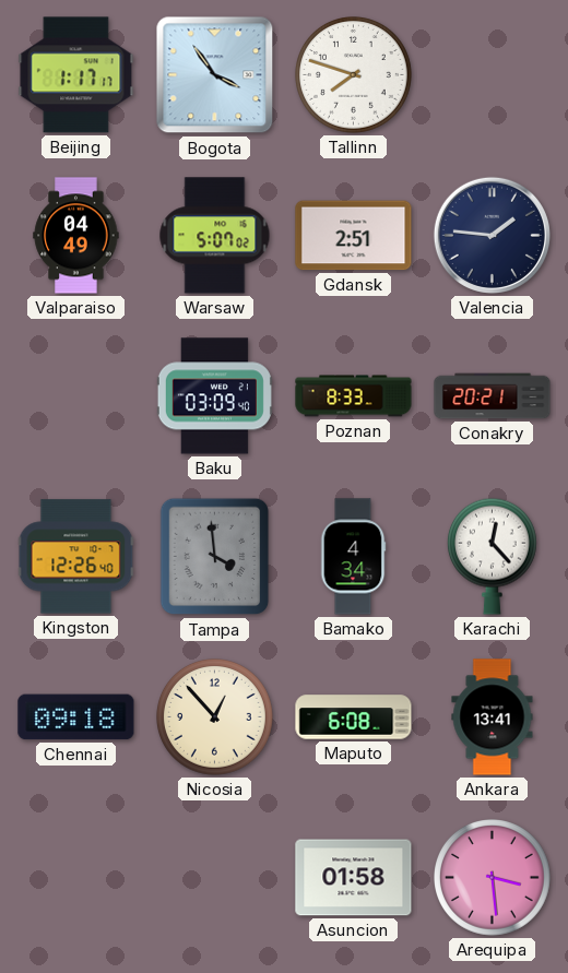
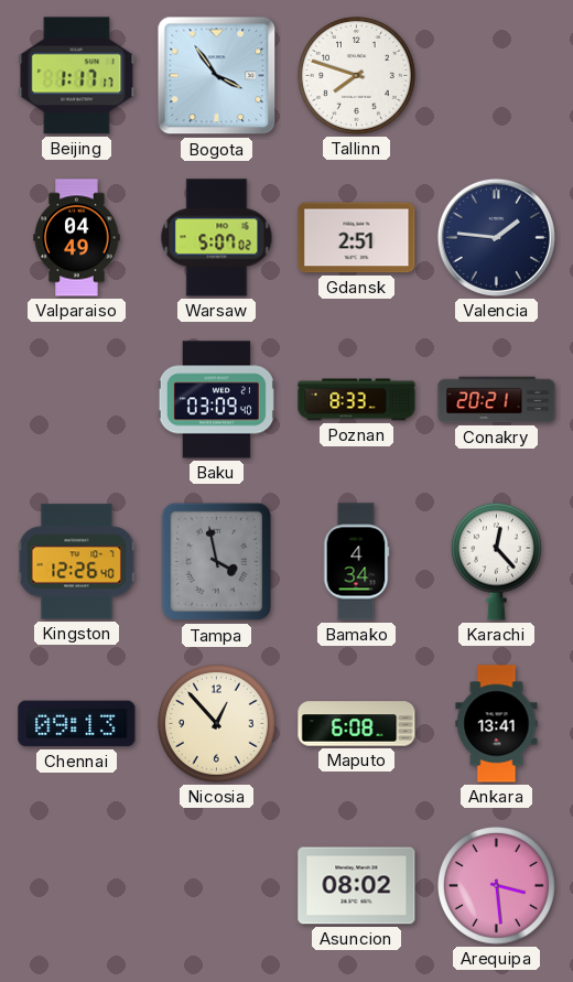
Tampa: 3:59 -> 3:58 (217, 562)
Chennai: 09:18 -> 09:13 (77, 724)
Asuncion: 01:58 -> 08:02 (357, 886)
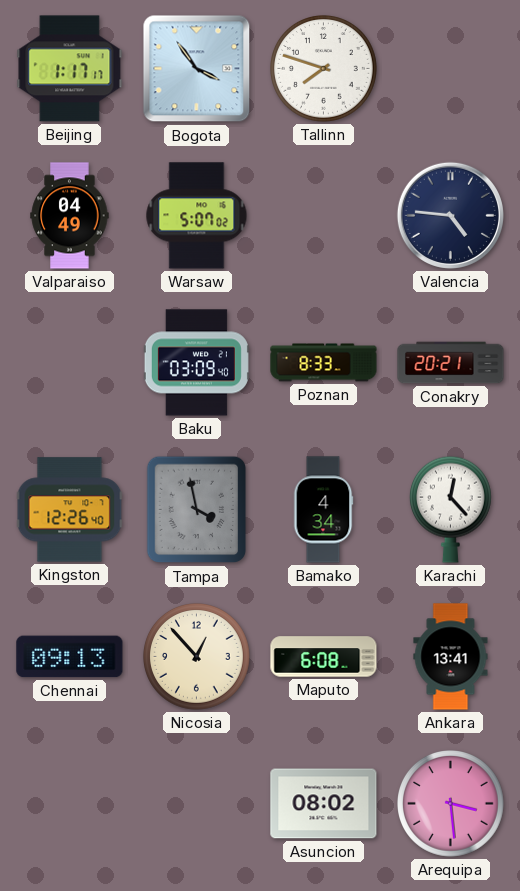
Gdansk: 2:51 -> none (357, 238)
Valencia: 1:46 -> 4:46 (450, 215)
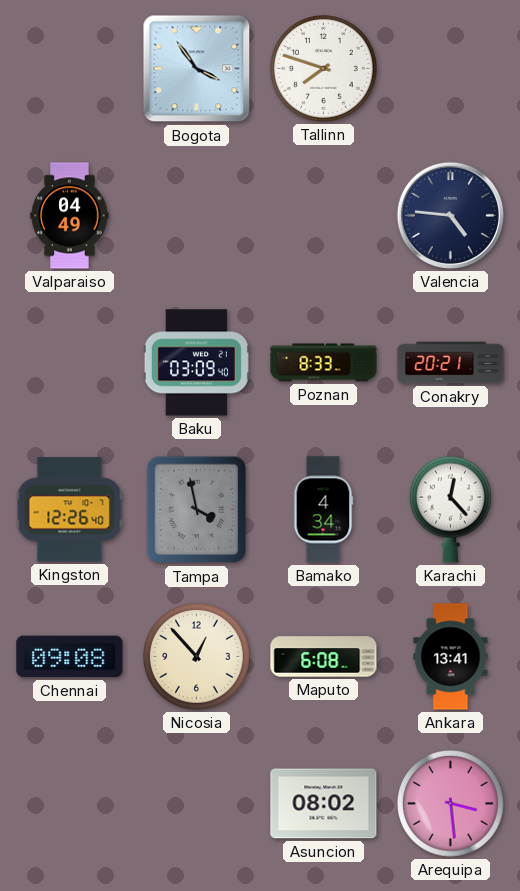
Beijing: 1:17 -> none (70, 69)
Warsaw: 5:07 -> none (197, 216)
Chennai: 09:13 -> 09:08 (70, 657)
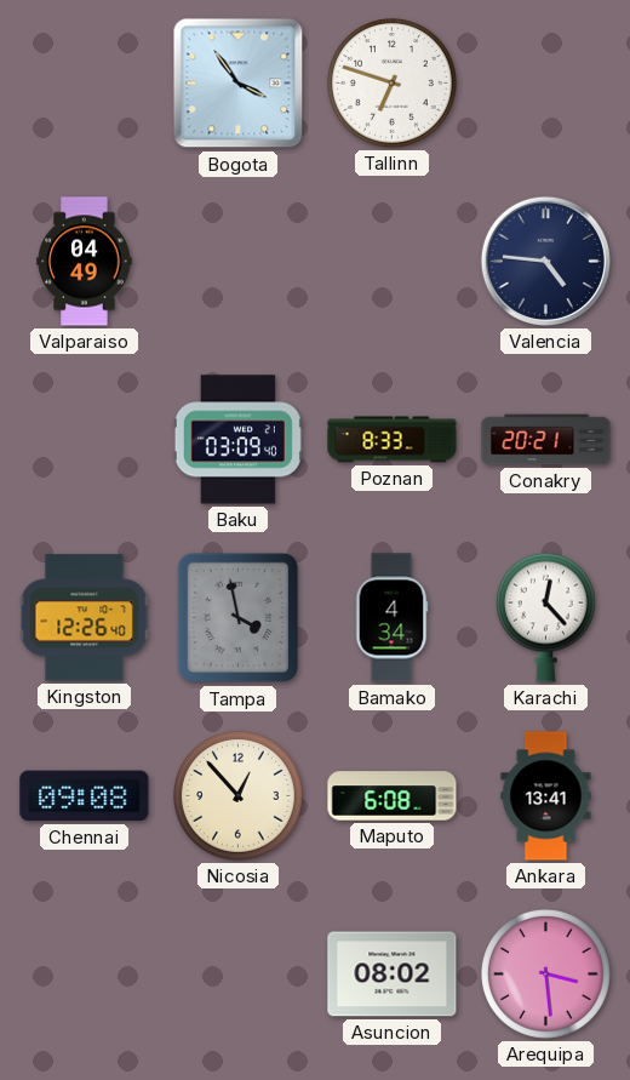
Tallinn: 7:48 -> 6:48 (393, 84)
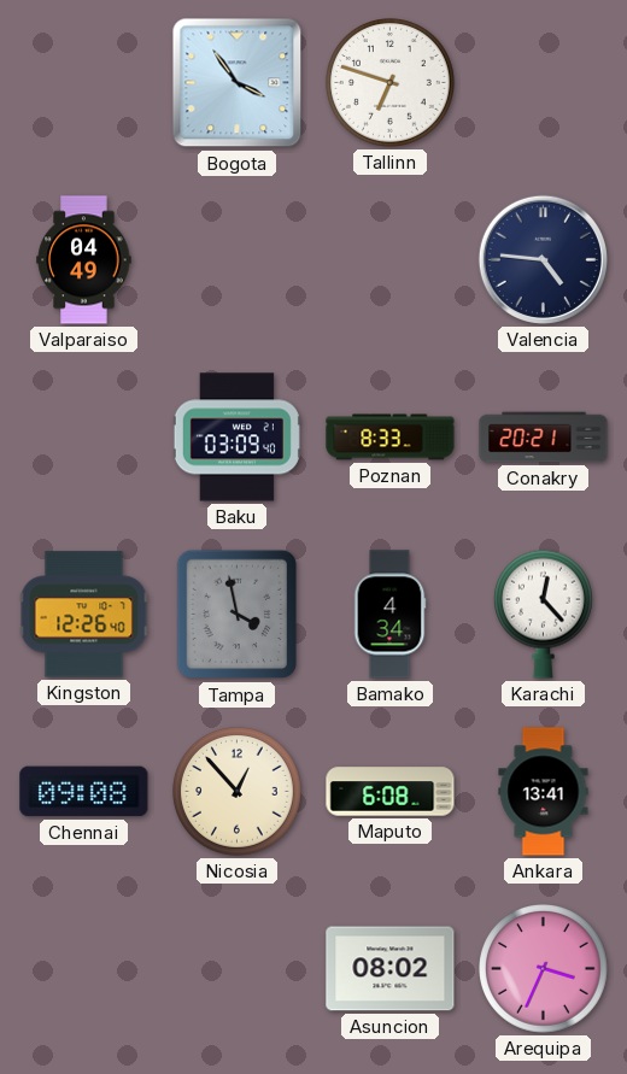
Arequipa: 3:29 -> 3:34 (544, 969)
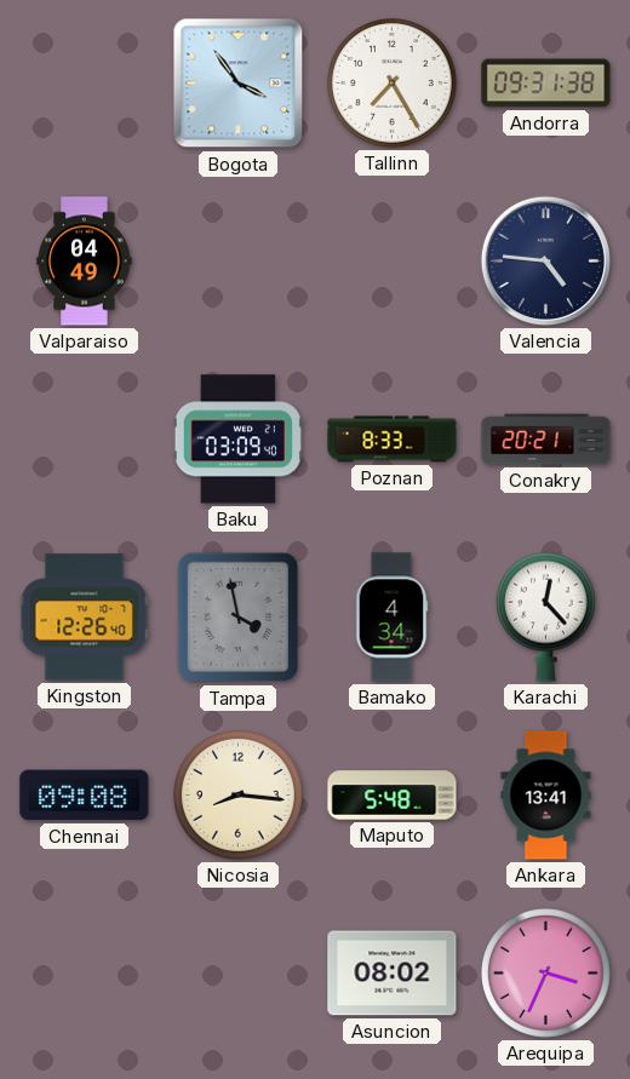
Tallinn: 6:48 -> 7:25 (393, 84)
Andorra: none -> 09:31 (546, 84)
Nicosia: 12:53 -> 8:16 (239, 796)
Maputo: 6:08 -> 5:48 (393, 796)
